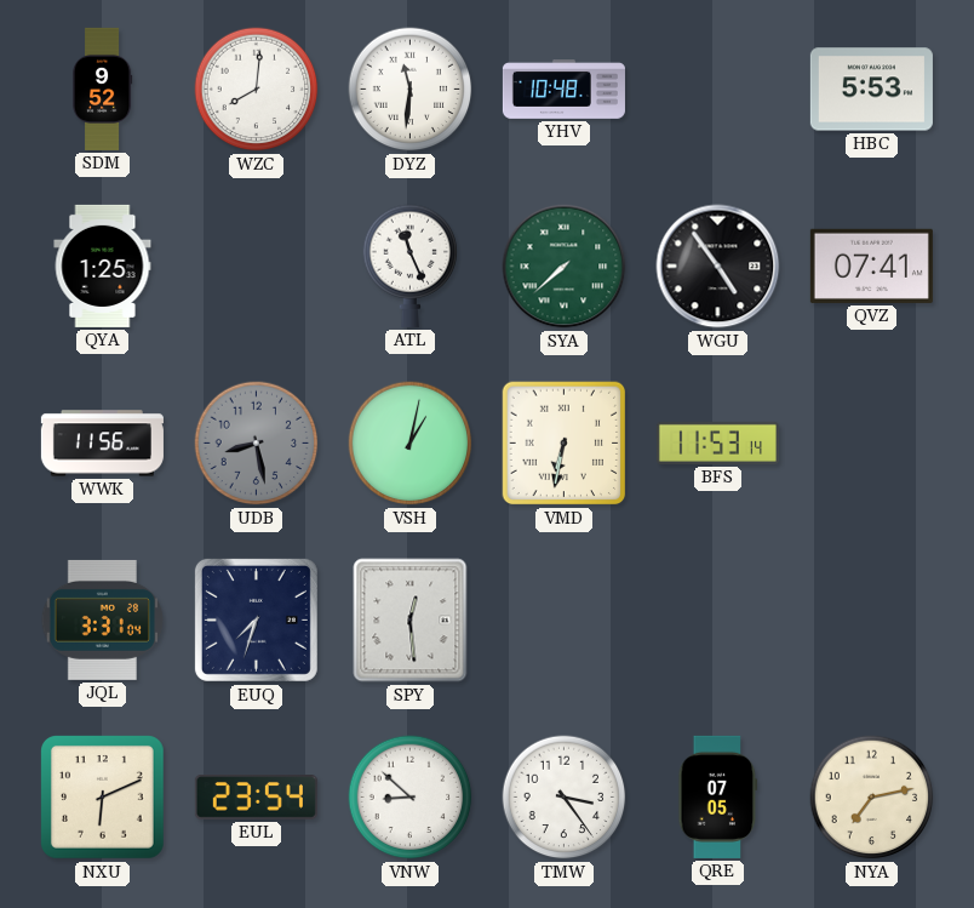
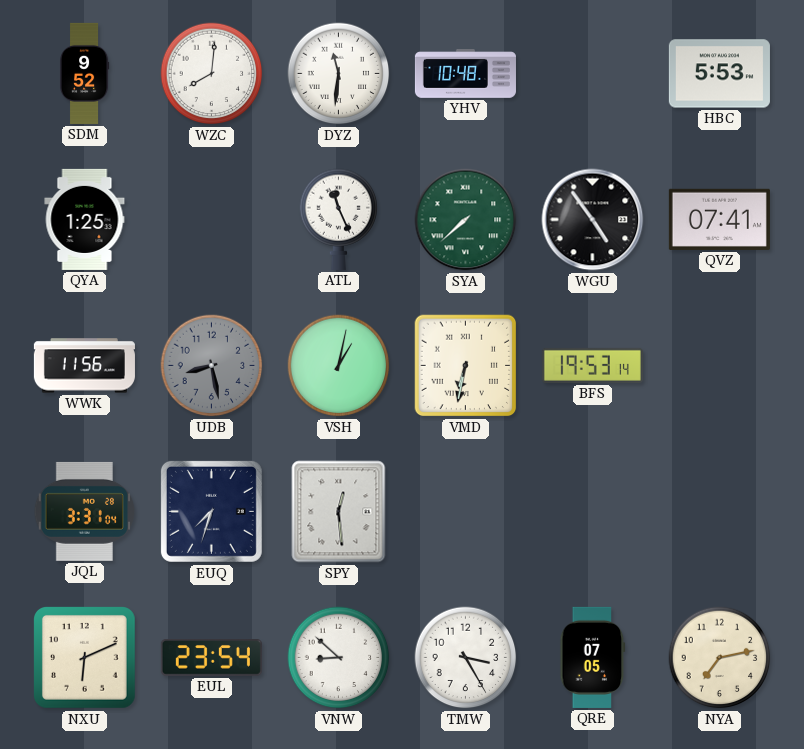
BFS: 11:53 -> 19:53 (592, 365)
TMW: 3:24 -> 3:25 (466, 658)
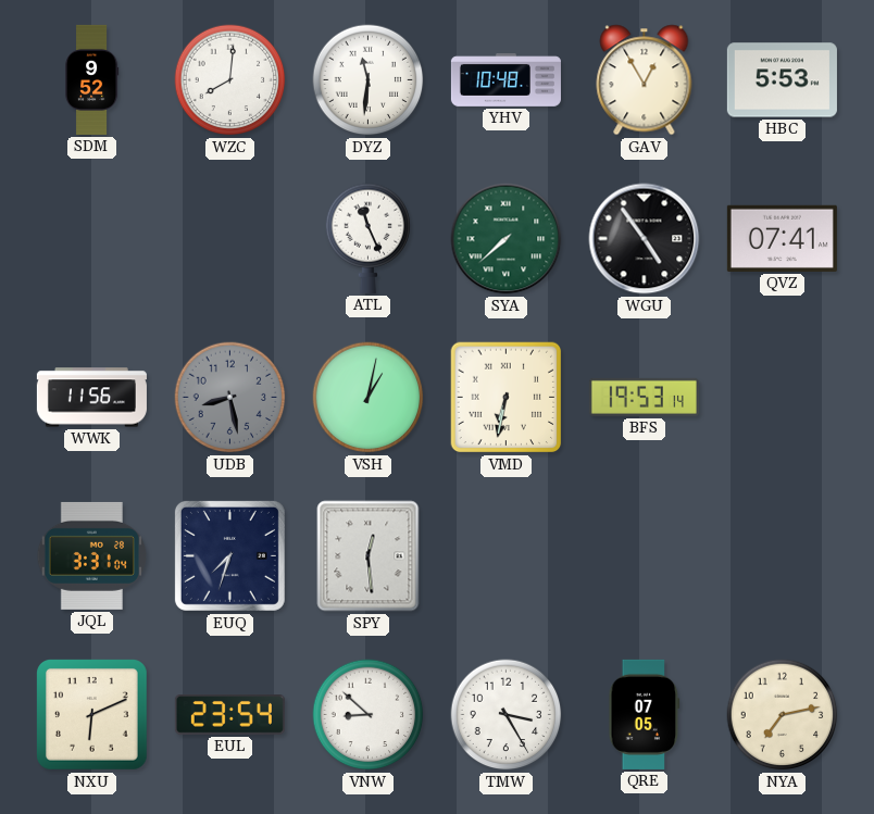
GAV: none -> 12:55 (645, 80)
QYA: 1:25 -> none (85, 219)
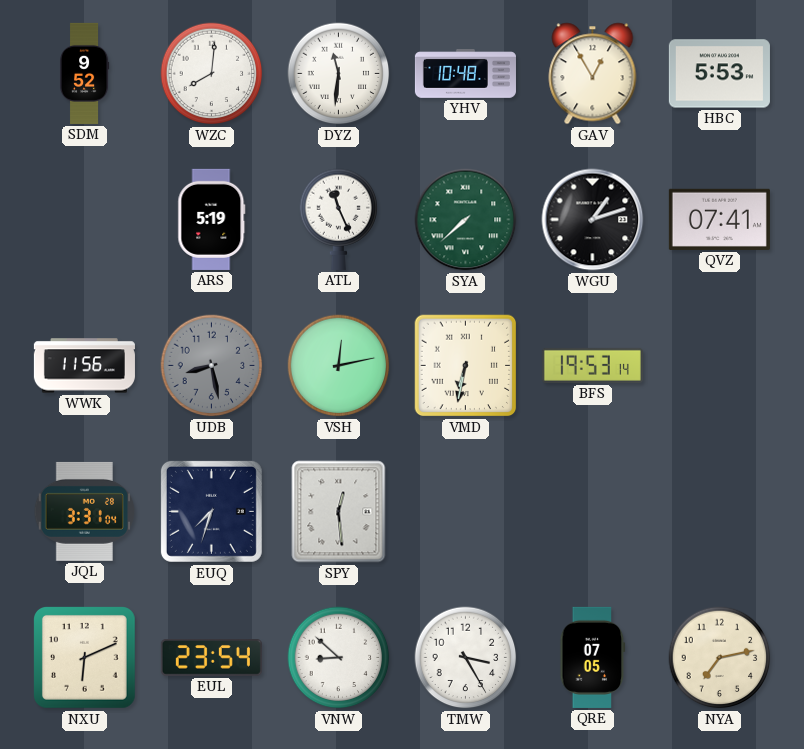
ARS: none -> 5:19 (212, 219)
WGU: 4:54 -> 1:12 (593, 220)
VSH: 1:02 -> 12:13 (339, 366)
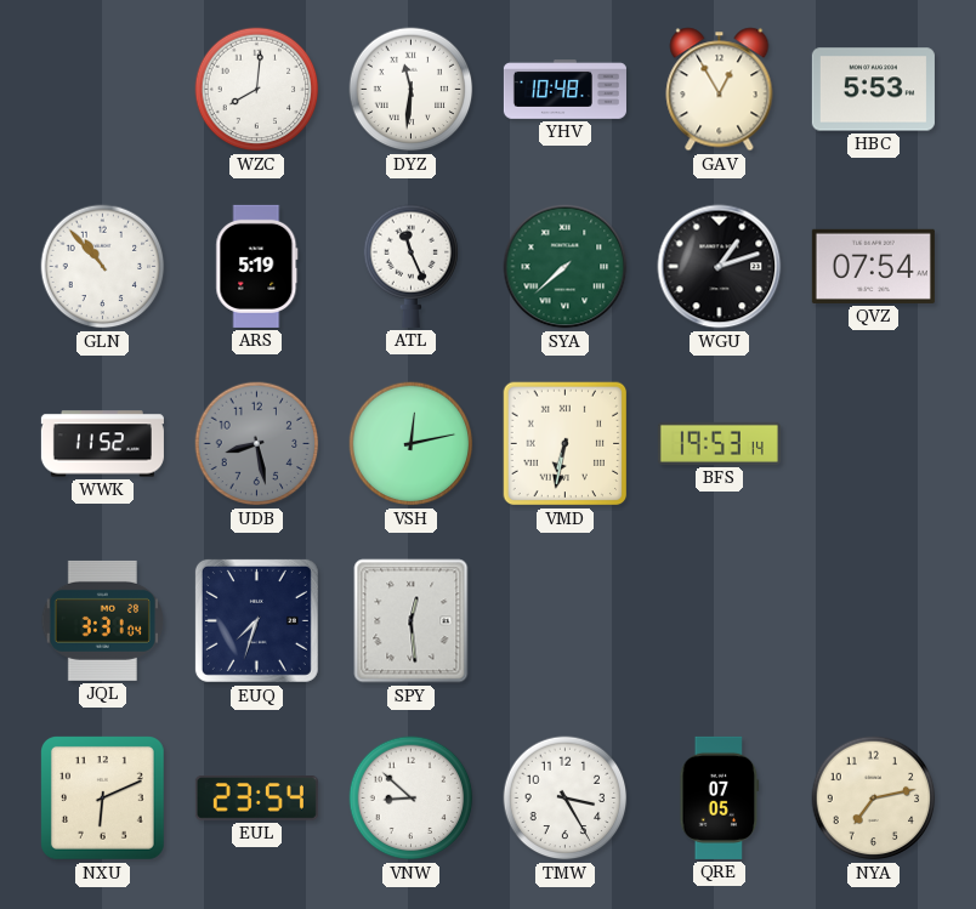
SDM: 9:52 -> none (84, 73)
GLN: none -> 10:53 (103, 267)
QVZ: 07:41 -> 07:54 (873, 266)
WWK: 11:56 -> 11:52 (102, 444)
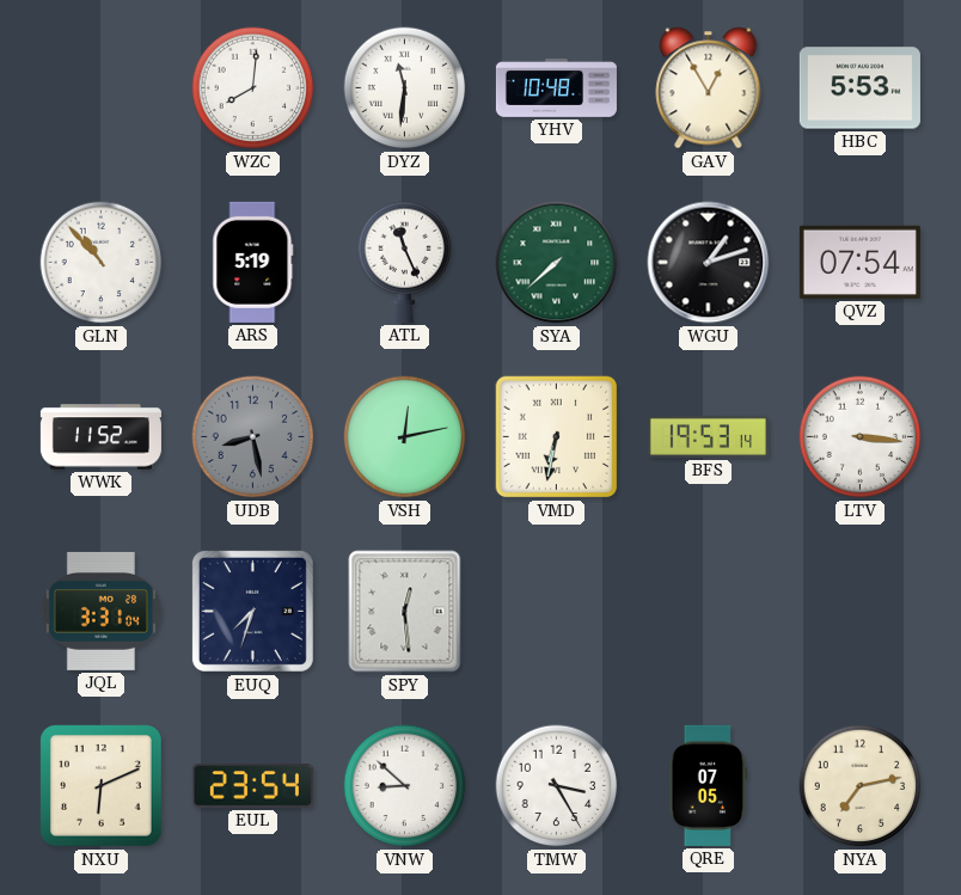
LTV: none -> 3:16 (861, 437)
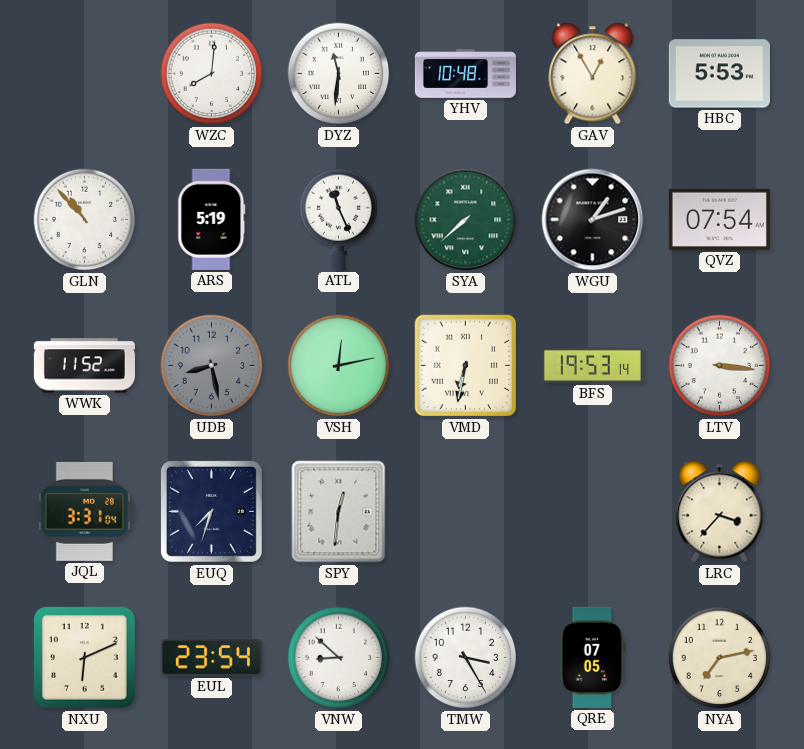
SPY: 12:29 -> 12:31 (339, 512)
LRC: none -> 3:37 (720, 512)
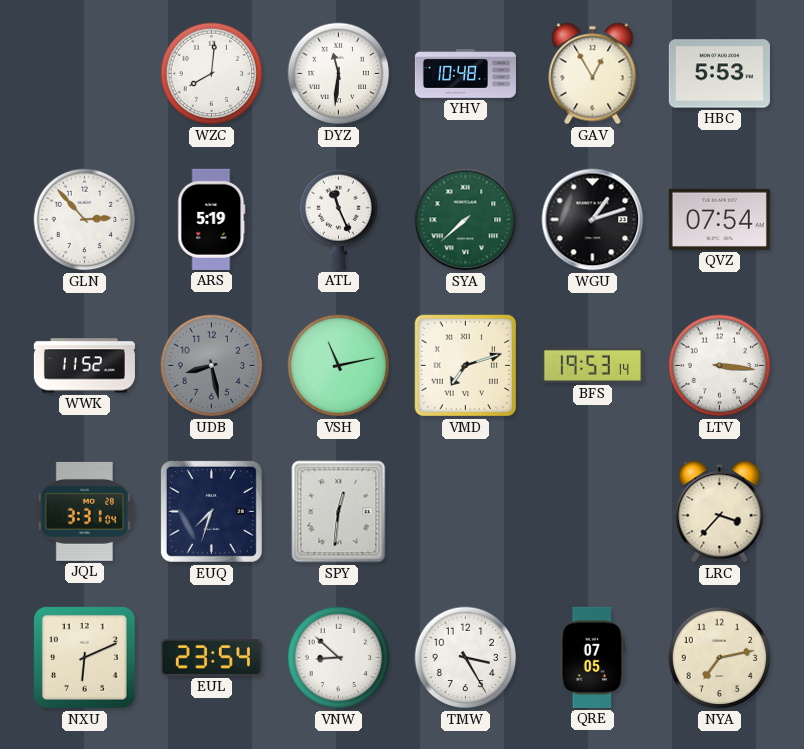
GLN: 10:53 -> 2:53 (85, 220)
VSH: 12:13 -> 11:13 (339, 366)
VMD: 6:32 -> 7:12 (466, 366)
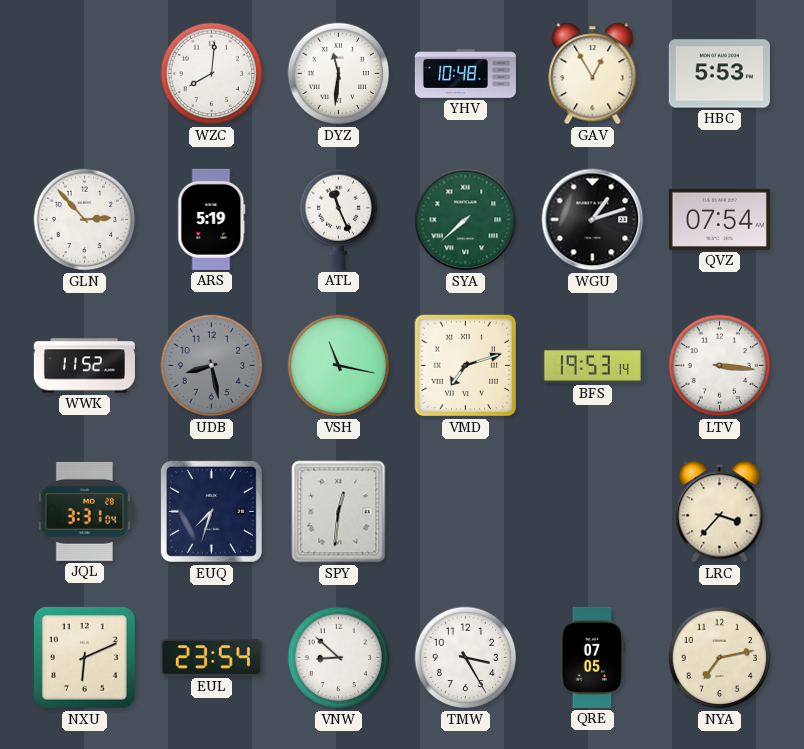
VSH: 11:13 -> 11:17 (339, 366)
